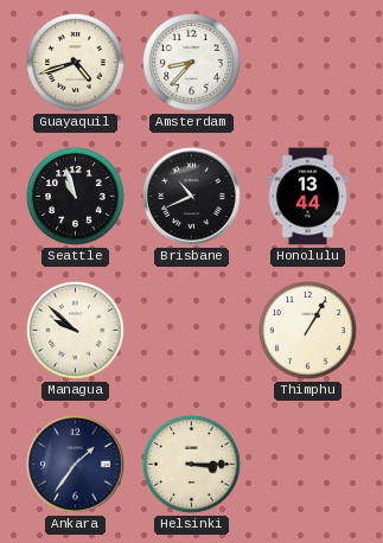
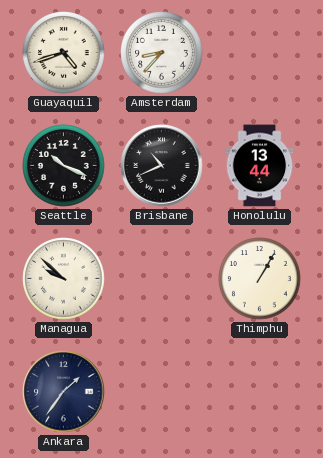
Seattle: 10:57 -> 10:19 (64, 166)
Helsinki: 3:15 -> none (192, 465)
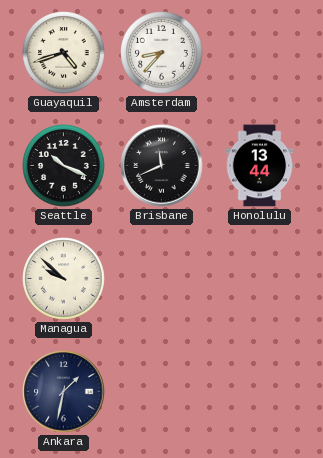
Brisbane: 10:41 -> 11:41 (162, 166)
Thimphu: 1:05 -> none (260, 279)
Ankara: 1:36 -> 1:32 (64, 392)
